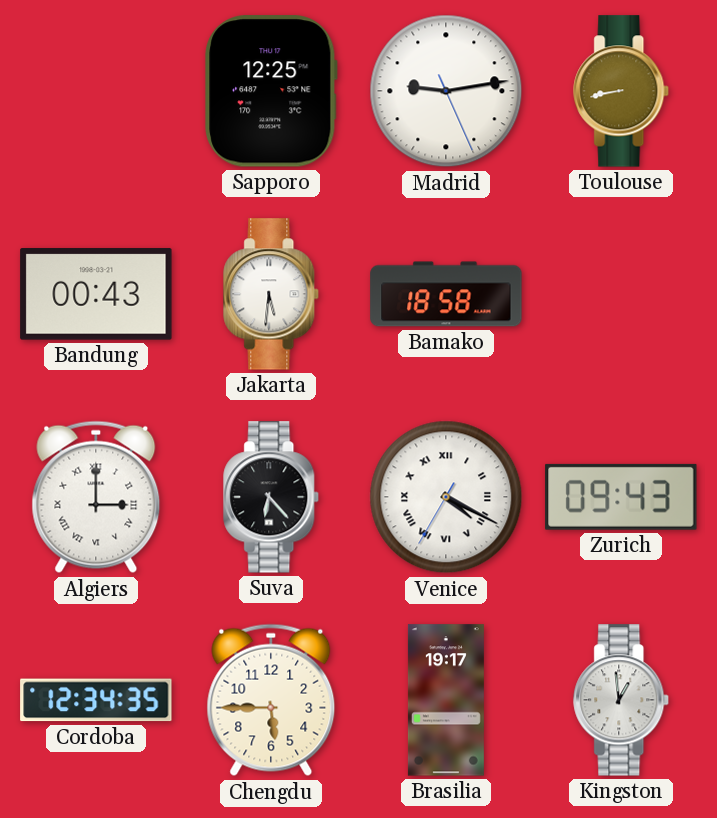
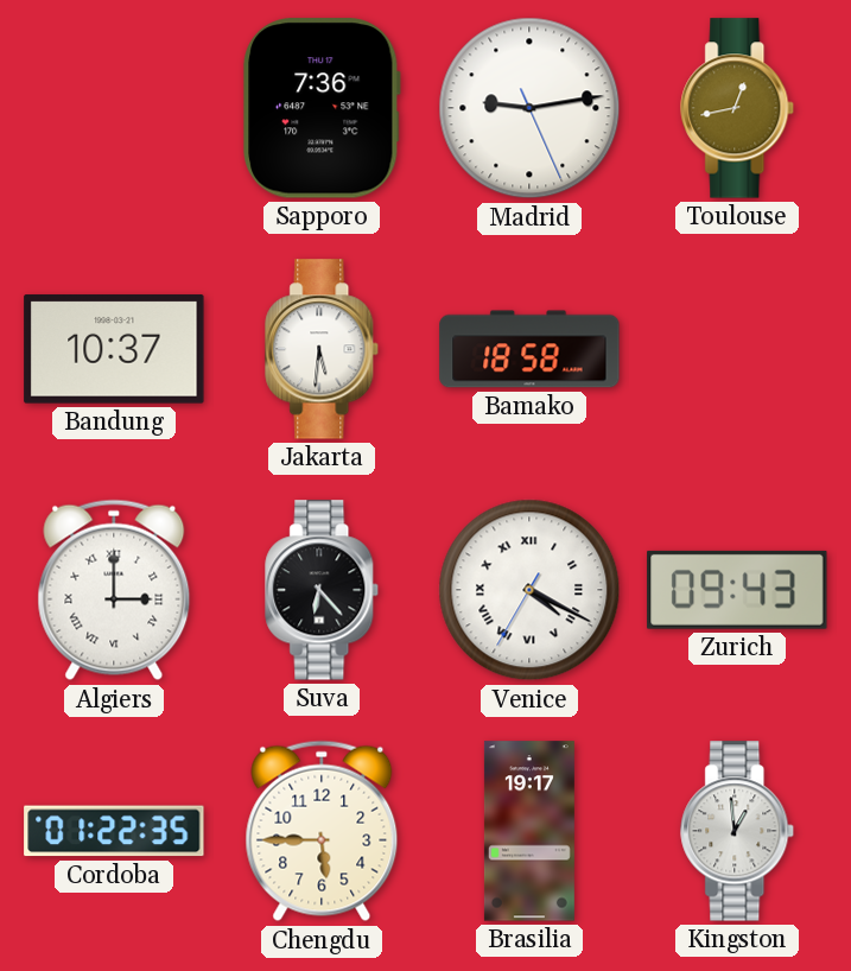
Sapporo: 12:25 -> 7:36 (322, 108)
Toulouse: 8:43 -> 12:43 (738, 108)
Bandung: 00:43 -> 10:37 (114, 349)
Cordoba: 12:34 -> 01:22 (114, 831)
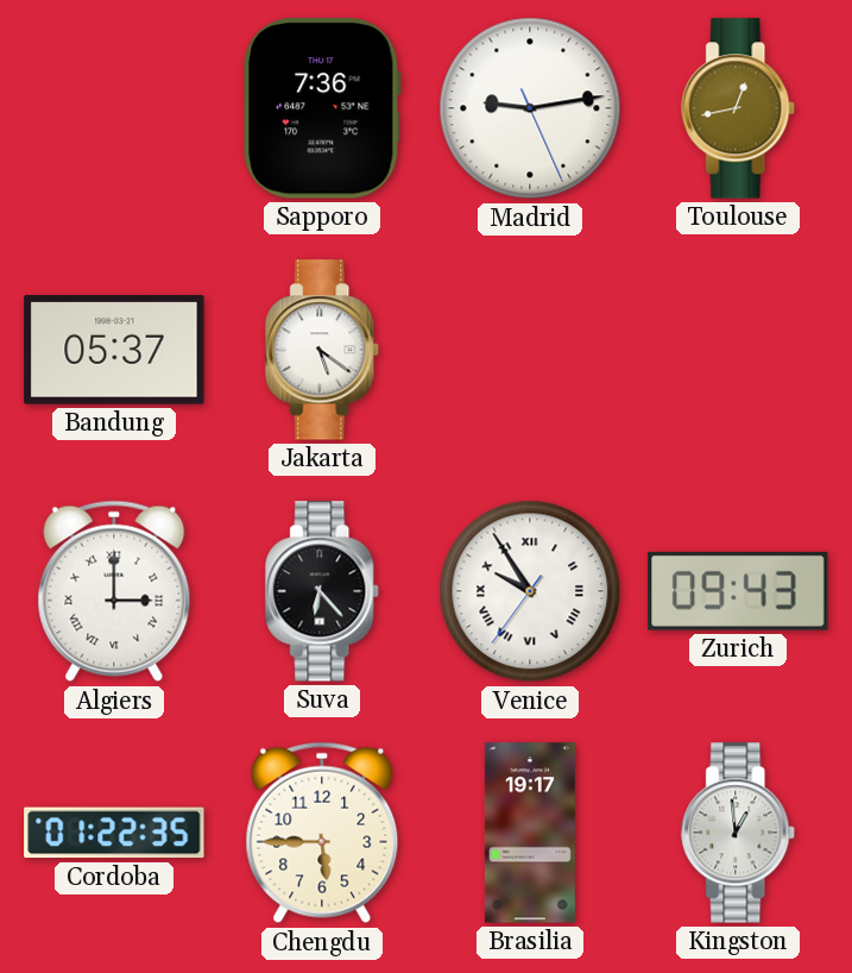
Bandung: 10:37 -> 05:37 (114, 350)
Jakarta: 5:31 -> 5:21 (323, 350)
Bamako: 18:58 -> none (529, 349)
Venice: 4:19 -> 9:54 (530, 591)
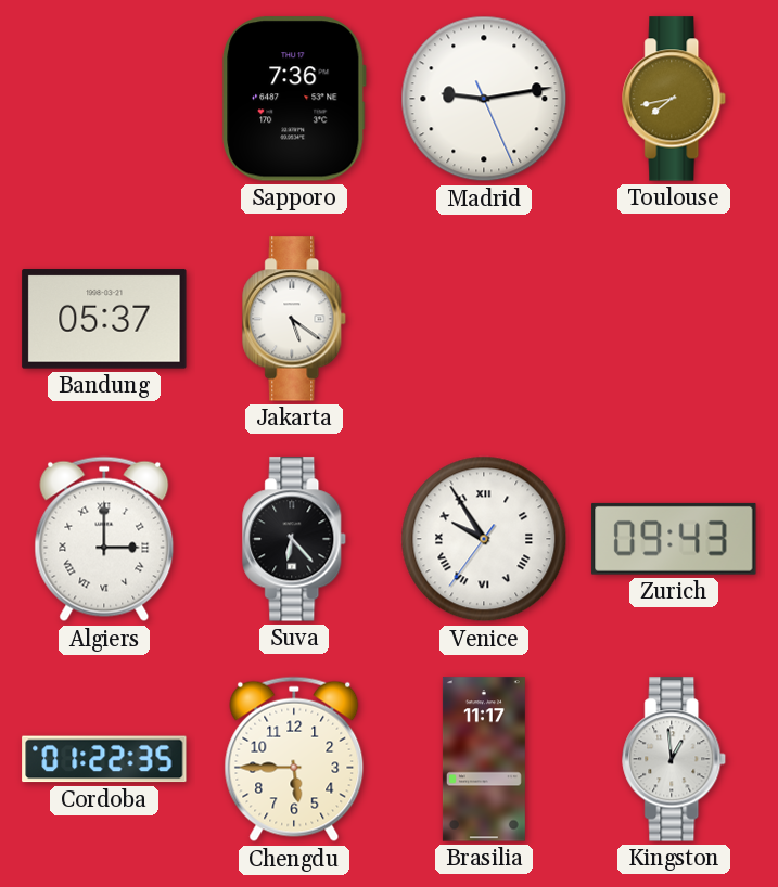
Toulouse: 12:43 -> 7:43 (675, 99)
Brasilia: 19:17 -> 11:17 (484, 759)
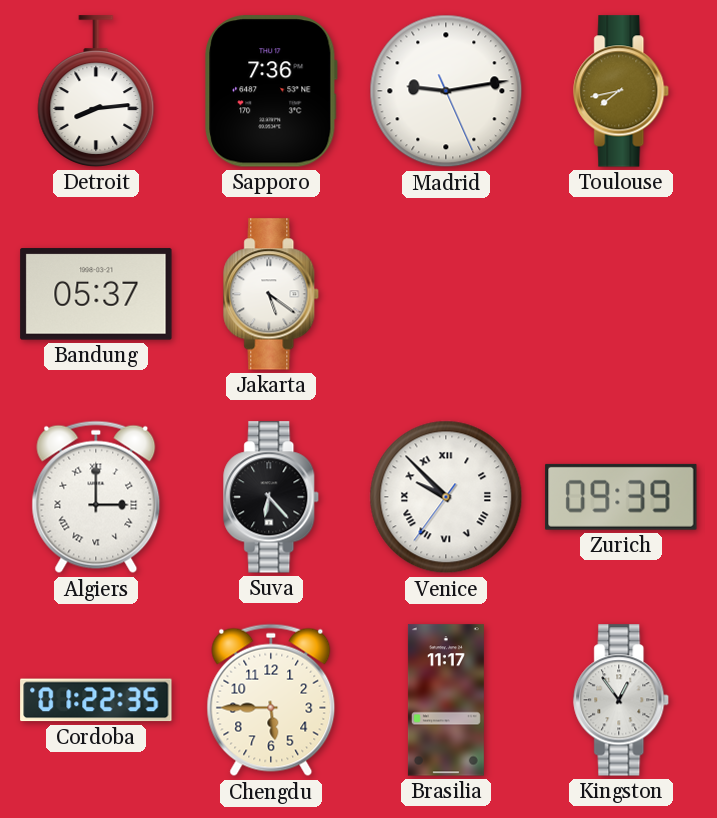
Detroit: none -> 8:14 (96, 91)
Venice: 9:54 -> 9:52 (446, 497)
Zurich: 09:43 -> 09:39 (621, 497)
Kingston: 12:59 -> 12:54 (622, 700)
